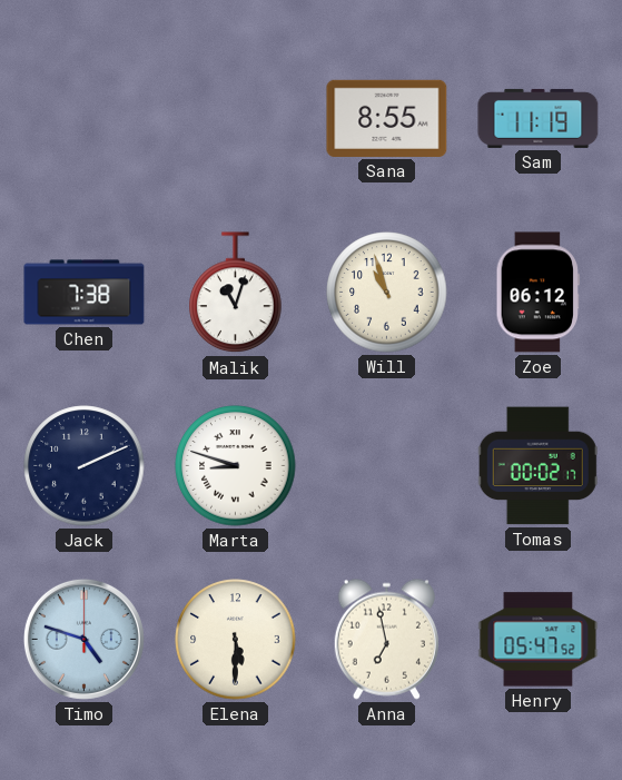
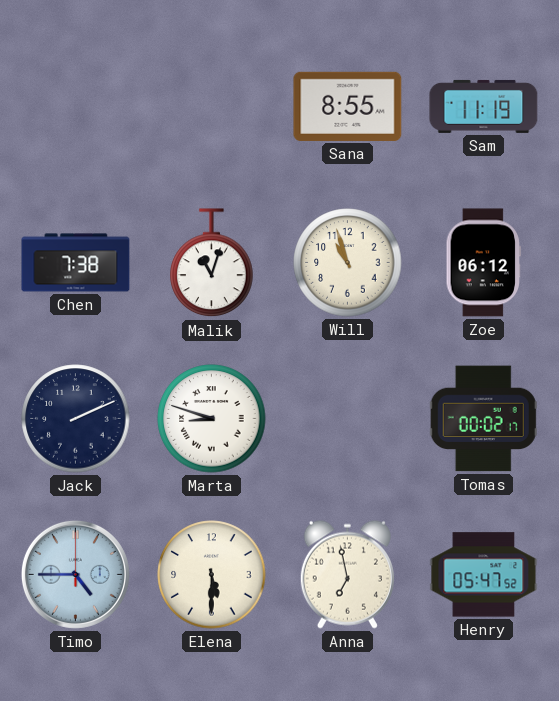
Timo: 4:48 -> 4:45 (75, 574)
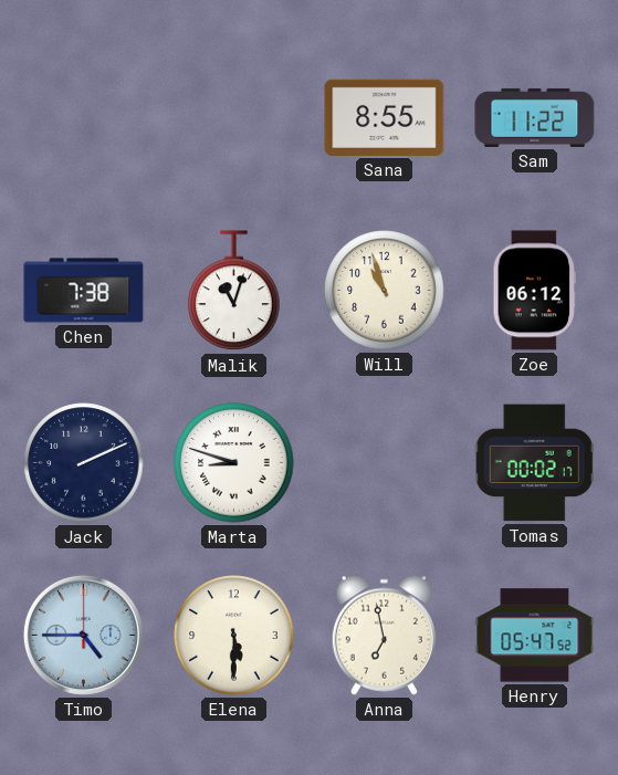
Sam: 11:19 -> 11:22 (535, 117)
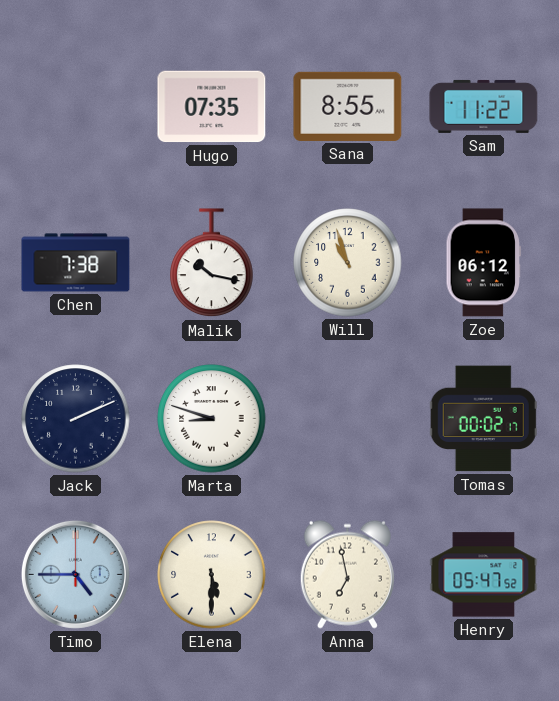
Hugo: none -> 07:35 (212, 107)
Malik: 11:03 -> 10:17 (212, 263)
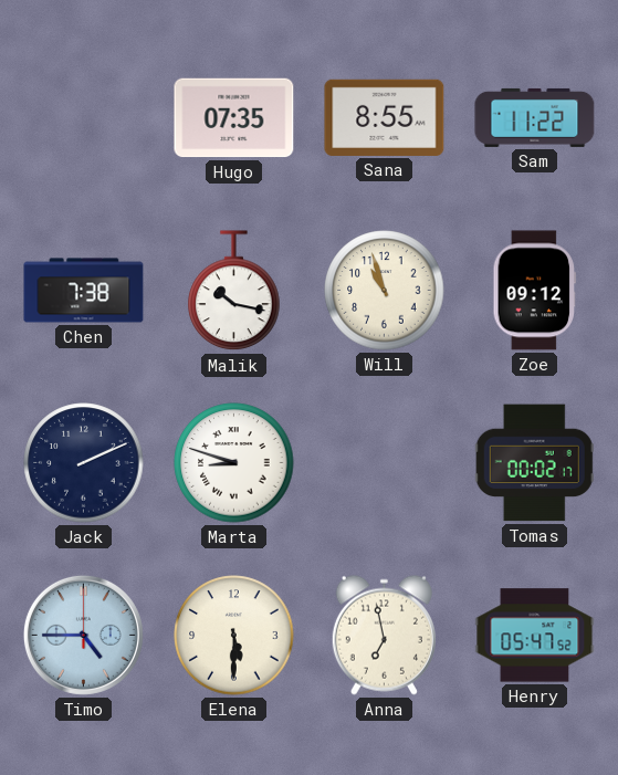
Zoe: 06:12 -> 09:12 (534, 291)
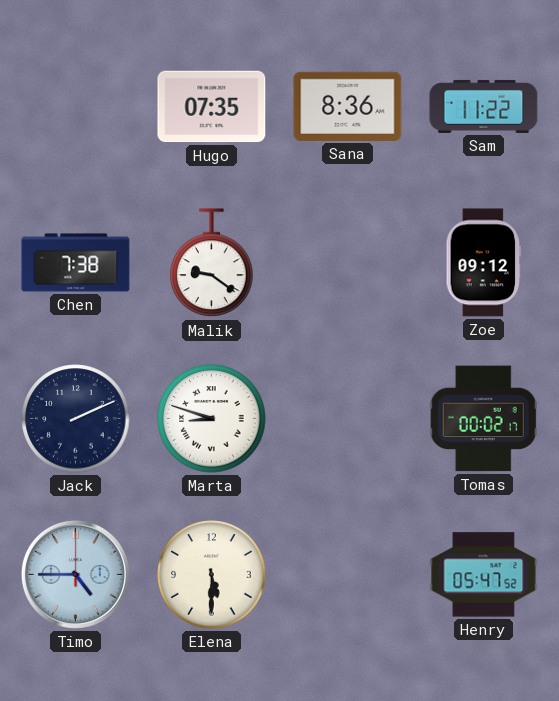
Sana: 8:55 -> 8:36 (348, 106)
Malik: 10:17 -> 9:21 (212, 263)
Will: 10:57 -> none (385, 291)
Anna: 6:58 -> none (384, 635)
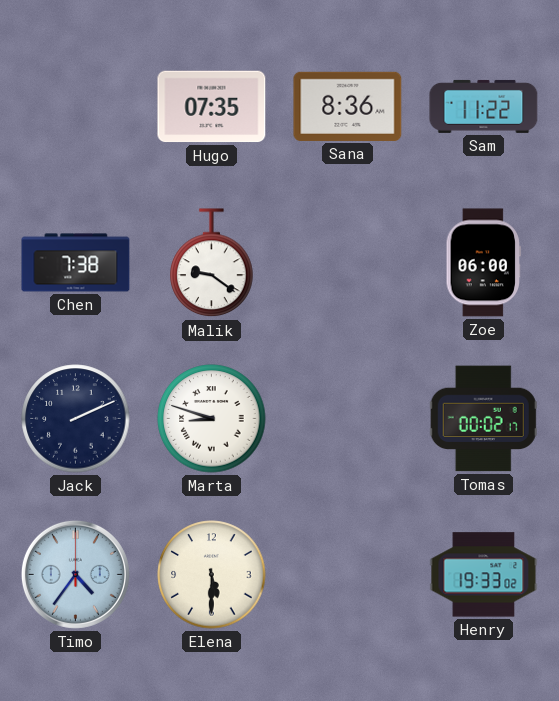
Zoe: 09:12 -> 06:00 (483, 263)
Timo: 4:45 -> 4:36 (75, 574)
Henry: 05:47 -> 19:33 (484, 575)
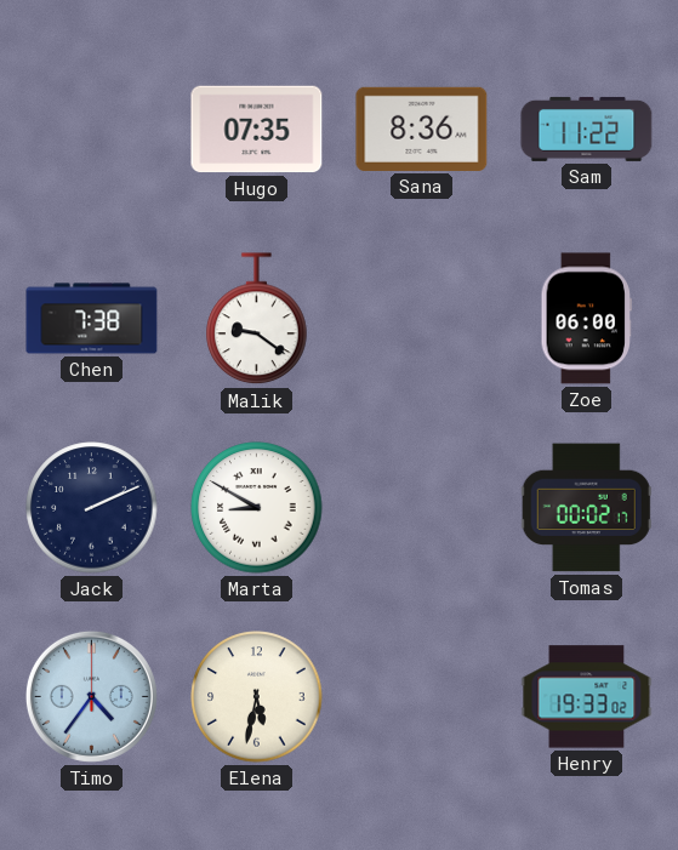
Marta: 8:48 -> 8:50 (257, 508)
Elena: 5:30 -> 5:32 (257, 697)
